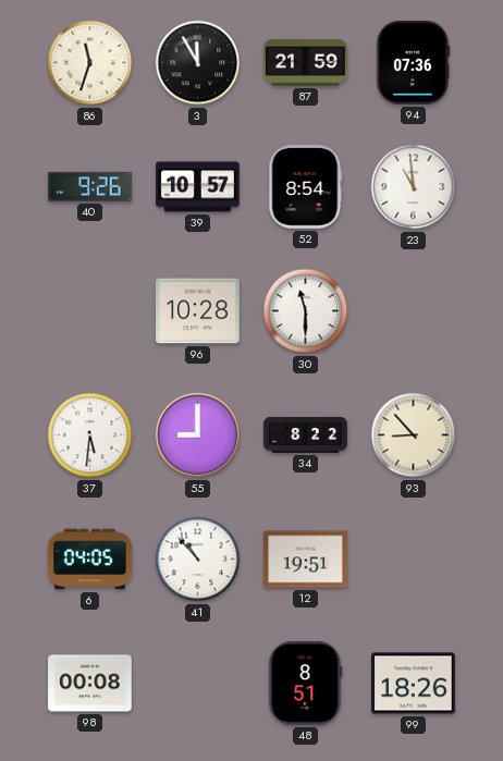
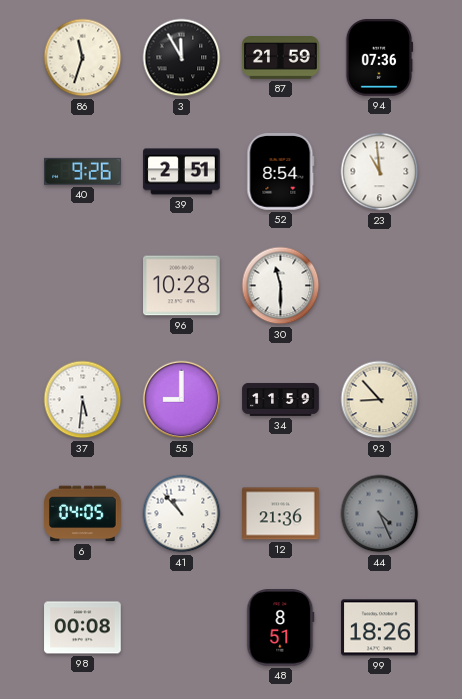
39: 10:57 -> 2:51 (182, 172)
34: 8:22 -> 11:59 (281, 399)
12: 19:51 -> 21:36 (281, 514)
44: none -> 4:26 (380, 514)
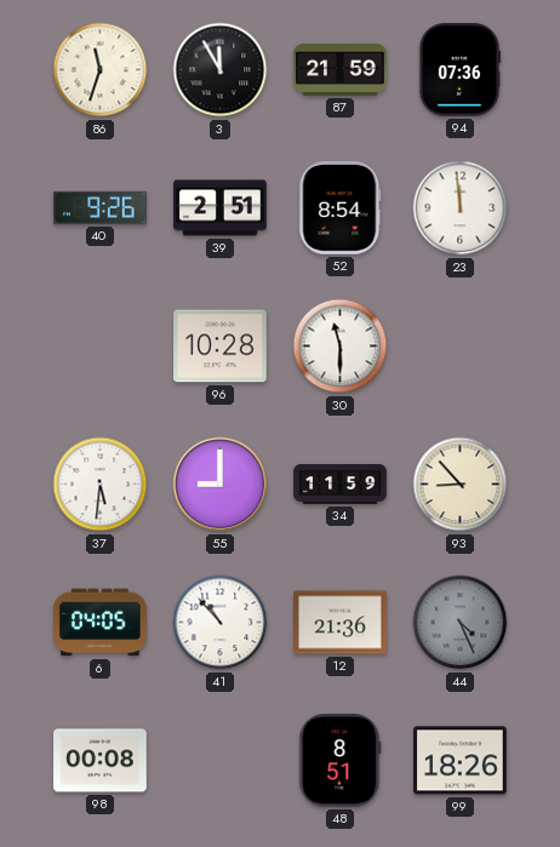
23: 10:59 -> 11:59 (461, 208)
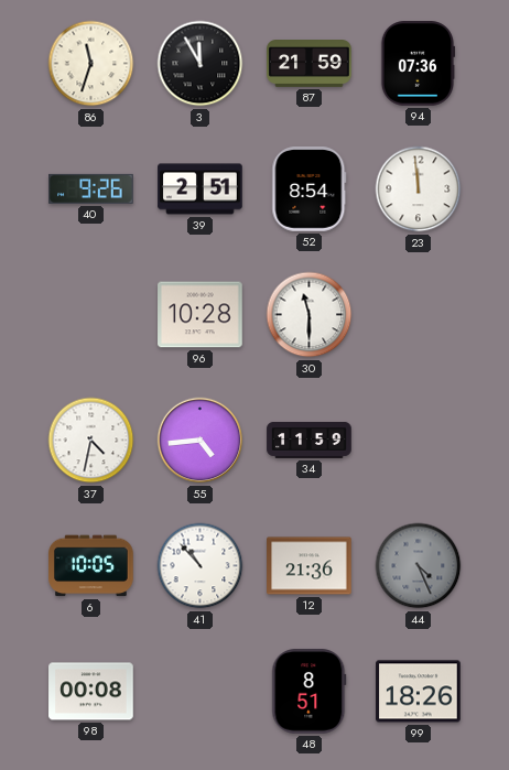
37: 5:31 -> 4:32 (91, 441)
55: 9:00 -> 4:44 (201, 441)
93: 8:53 -> none (461, 485)
6: 04:05 -> 10:05 (91, 566)
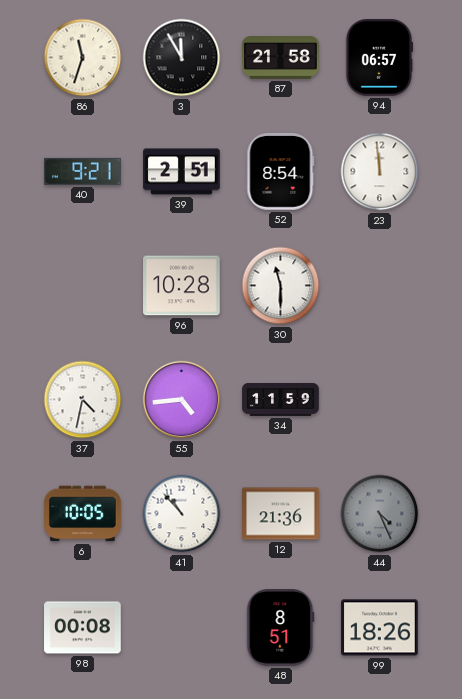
87: 21:59 -> 21:58 (281, 58)
94: 07:36 -> 06:57 (379, 58)
40: 9:26 -> 9:21 (83, 171)
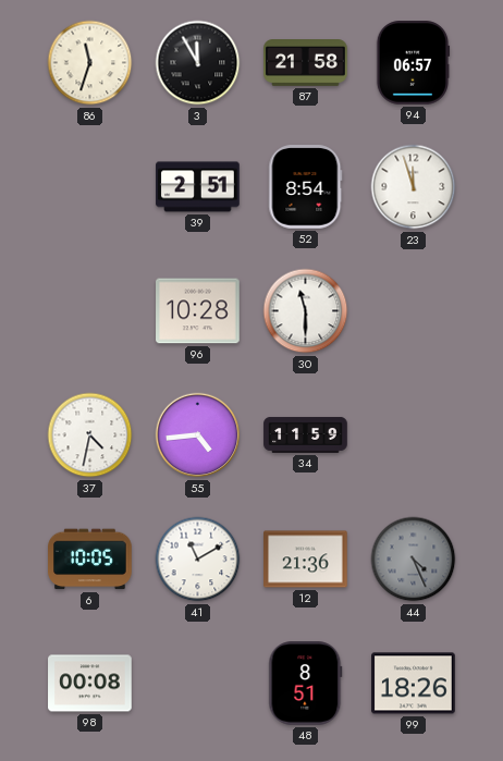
40: 9:21 -> none (83, 171)
23: 11:59 -> 11:57 (414, 187)
41: 10:53 -> 11:10 (198, 560)
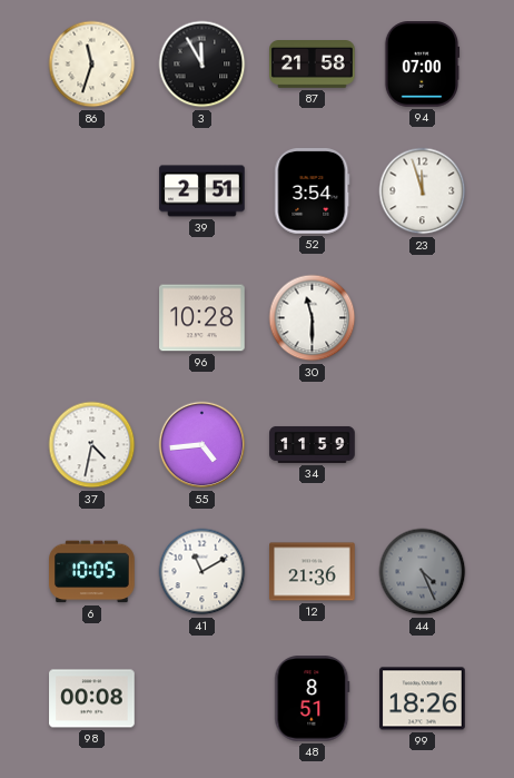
94: 06:57 -> 07:00 (422, 65)
52: 8:54 -> 3:54 (313, 191)
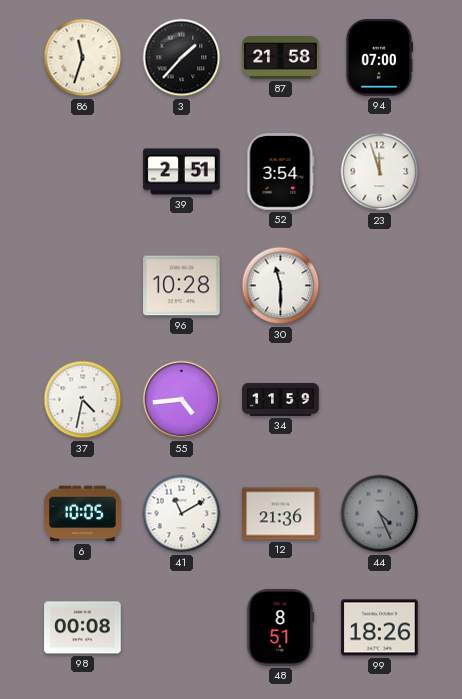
3: 11:55 -> 1:37 (182, 58)
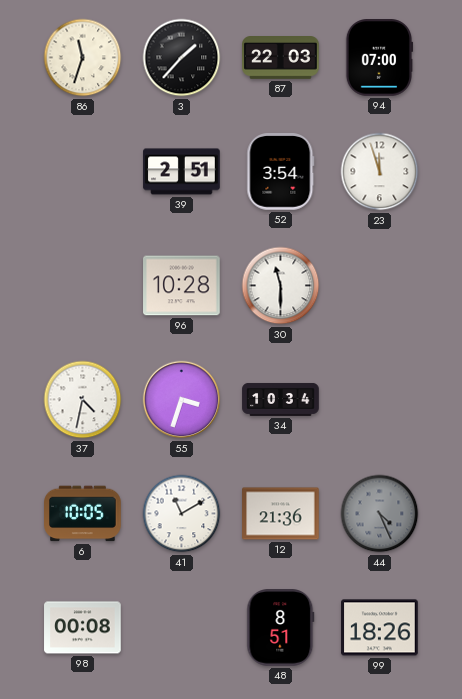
87: 21:58 -> 22:03 (281, 58)
55: 4:44 -> 3:33 (182, 400)
34: 11:59 -> 10:34 (281, 399)
